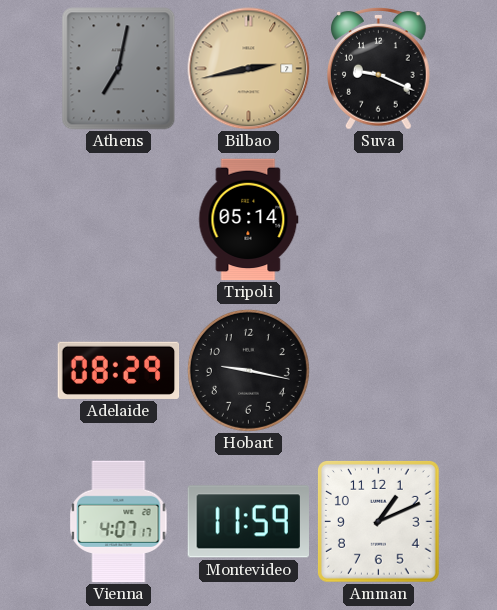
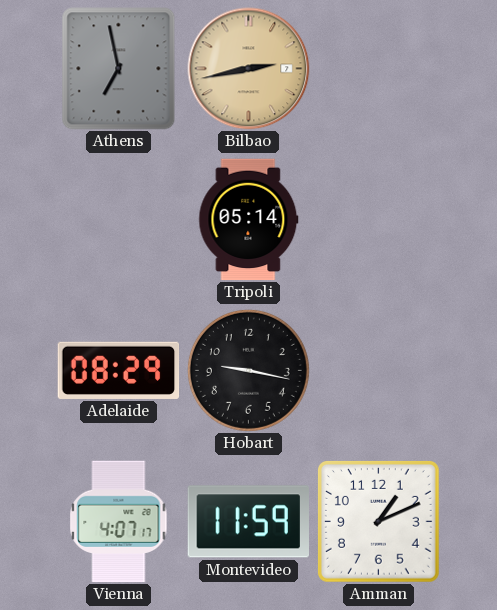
Athens: 7:02 -> 6:58 (119, 69)
Suva: 9:19 -> none (379, 69)
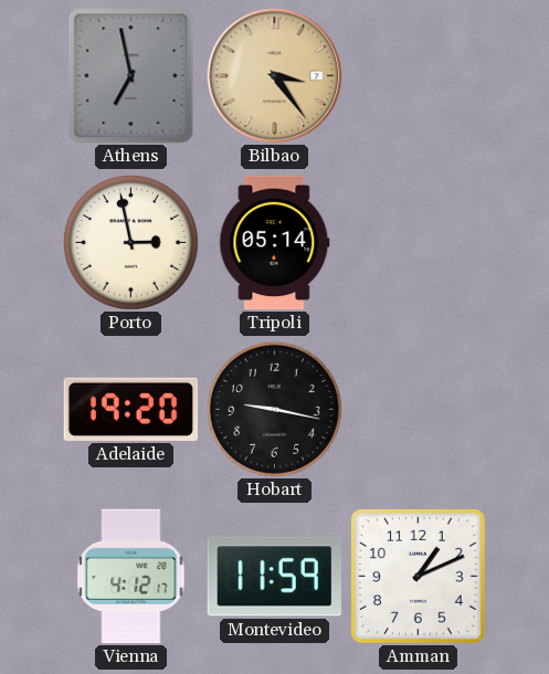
Bilbao: 2:43 -> 3:24 (275, 76)
Porto: none -> 2:58 (130, 242)
Adelaide: 08:29 -> 19:20 (131, 409)
Vienna: 4:07 -> 4:12 (131, 577)
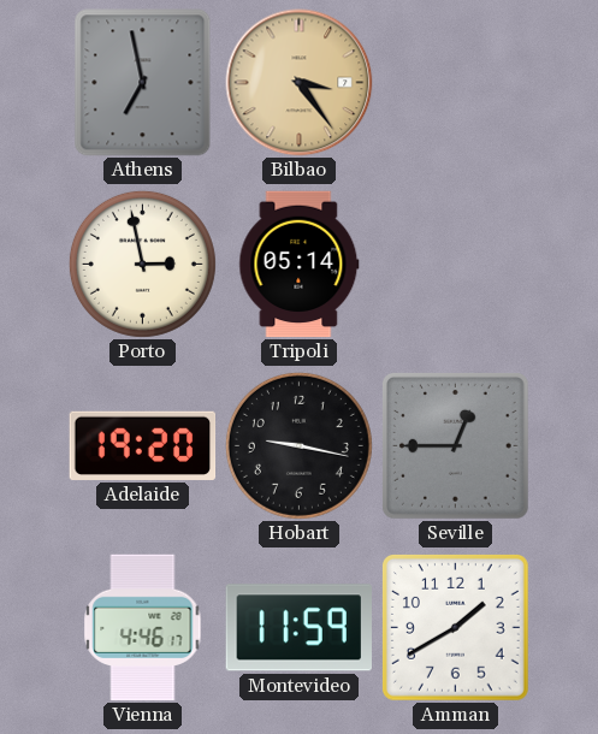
Seville: none -> 12:45 (455, 445)
Vienna: 4:12 -> 4:46 (143, 628)
Amman: 1:11 -> 1:40 (455, 627)
